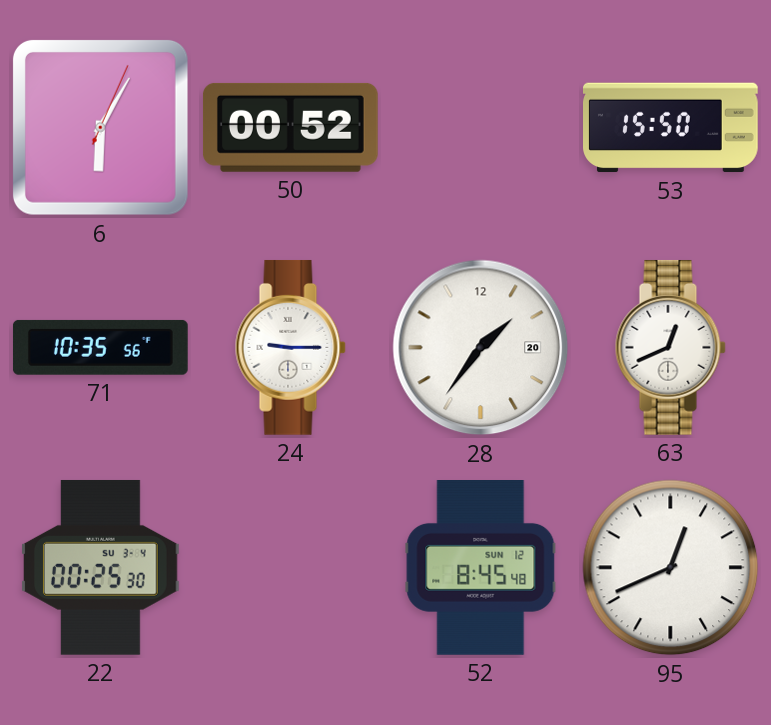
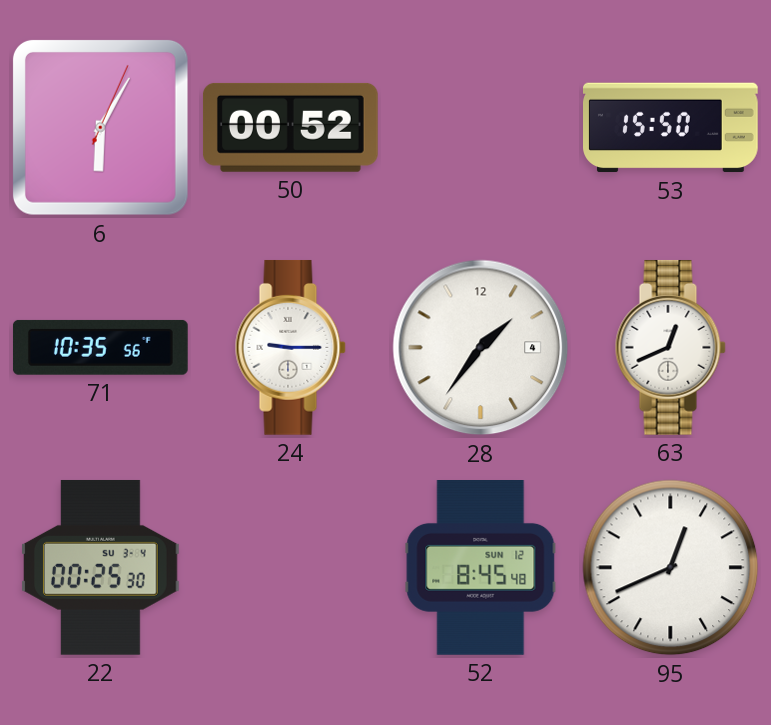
28 date: 20 -> 4 (481, 348)
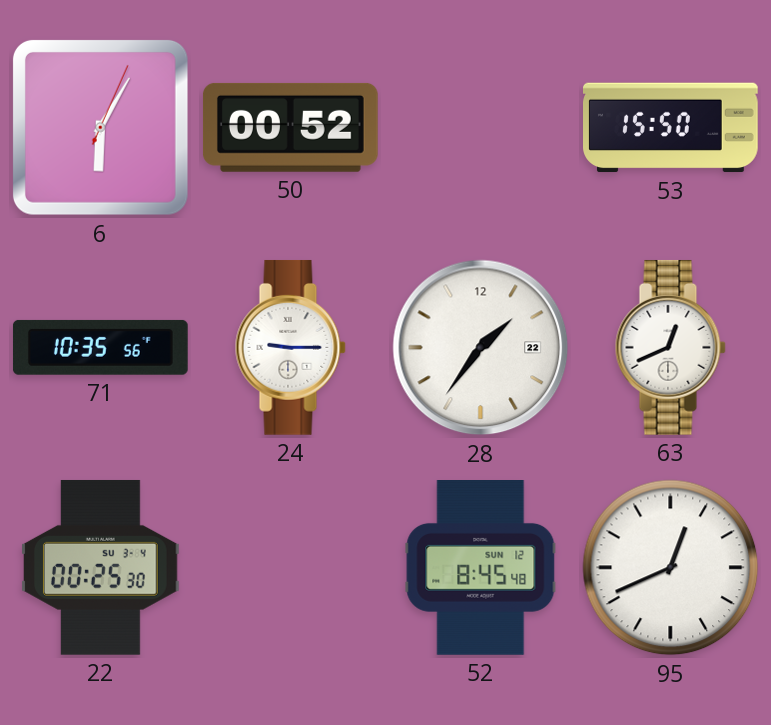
28 date: 4 -> 22 (481, 348)
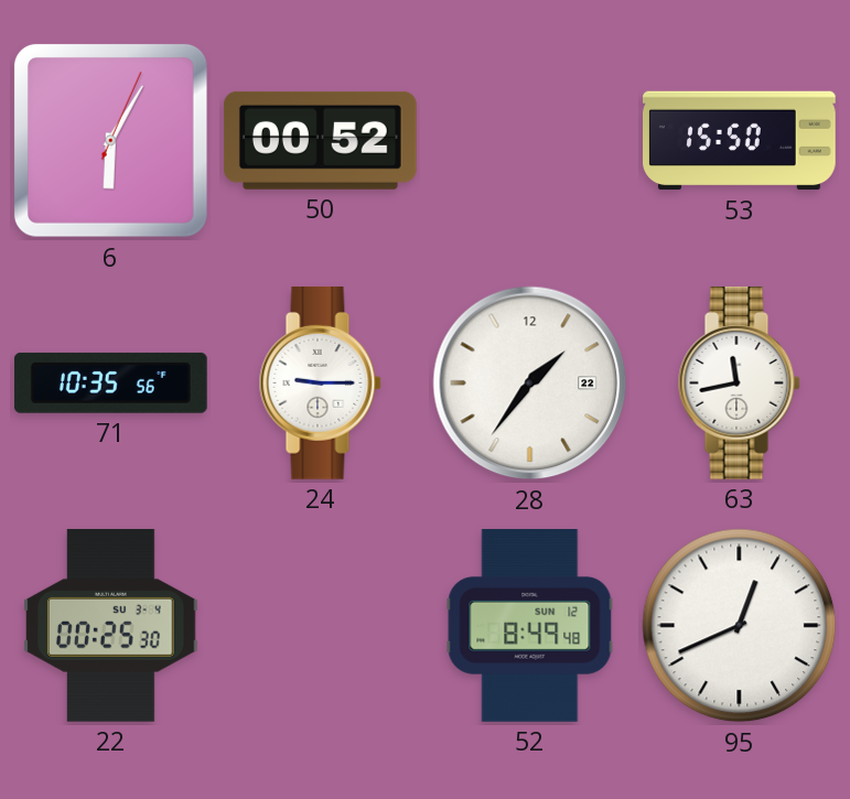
63: 12:41 -> 11:43 (739, 382)
52: 8:45 -> 8:49 (530, 626)
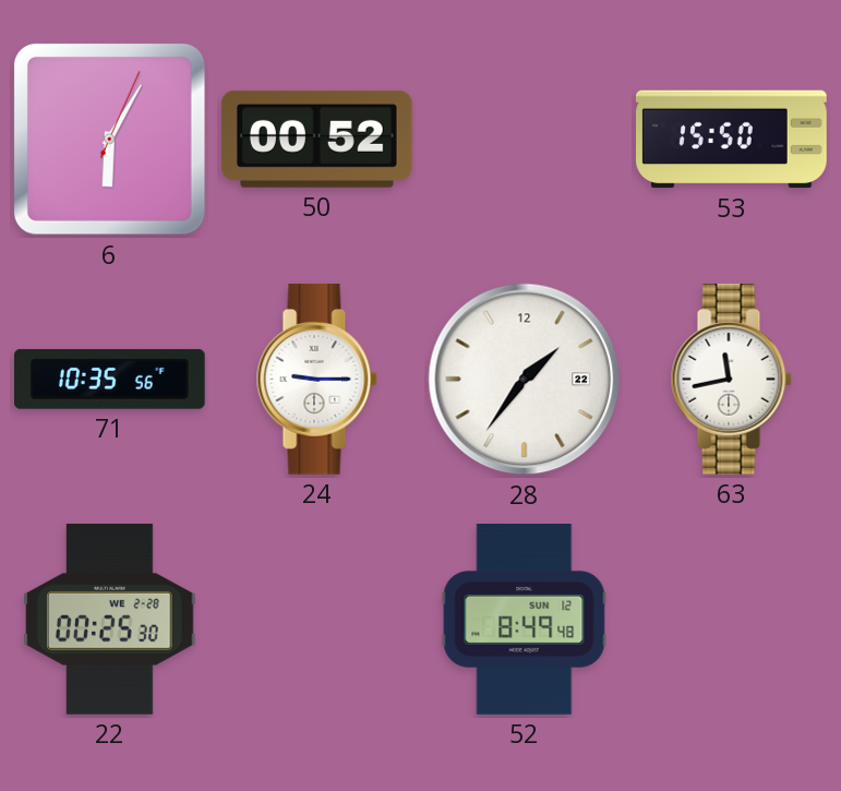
22 date: SU 3-4 -> WE 2-28 (110, 619)
95: 12:41 -> none (740, 626)
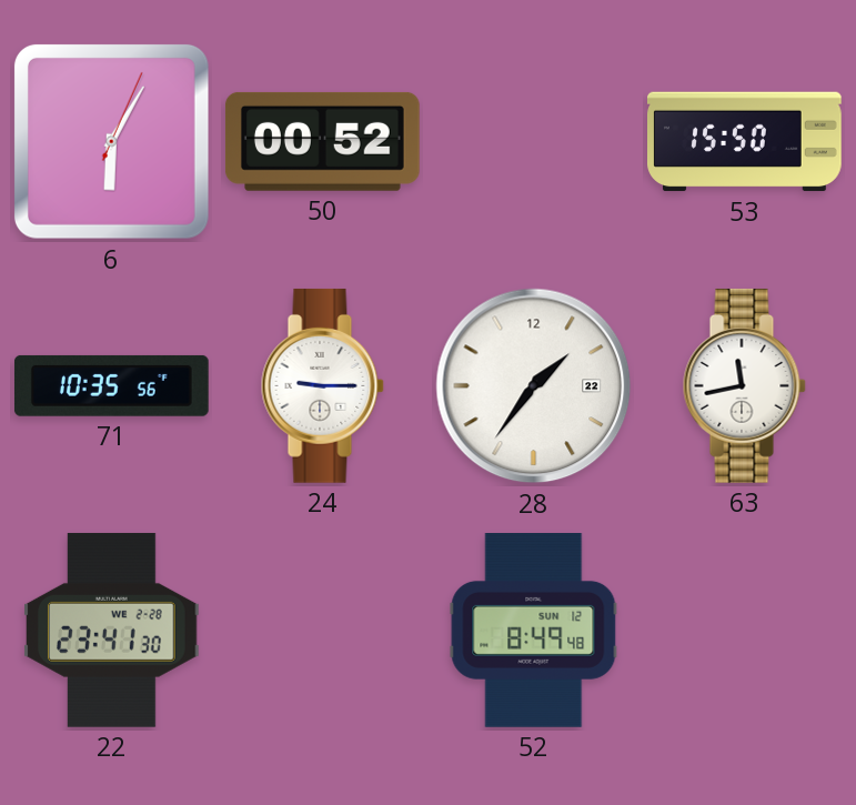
22: 00:25 -> 23:41 (112, 630)
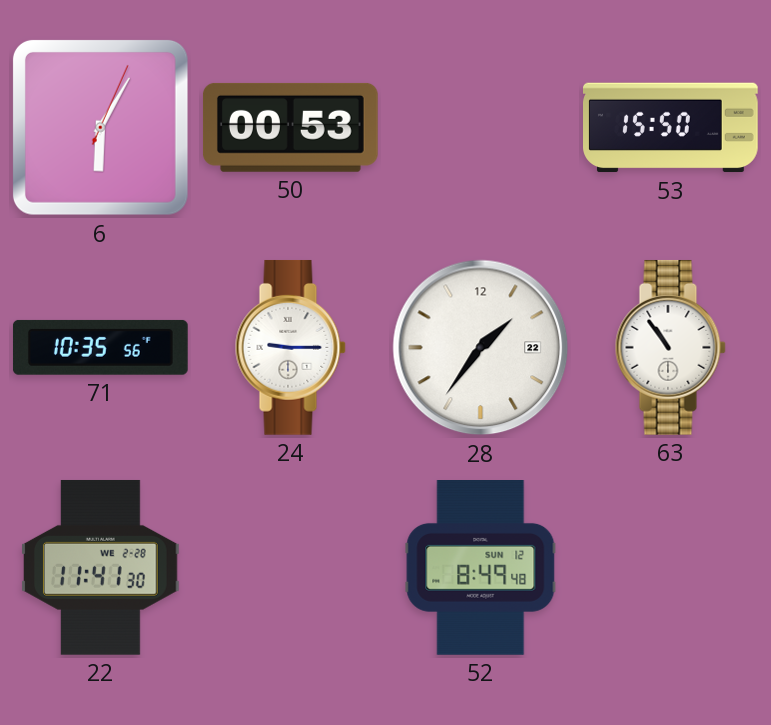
50: 00:52 -> 00:53 (290, 127)
63: 11:43 -> 10:54 (670, 347)
22: 23:41 -> 11:41 (101, 567)
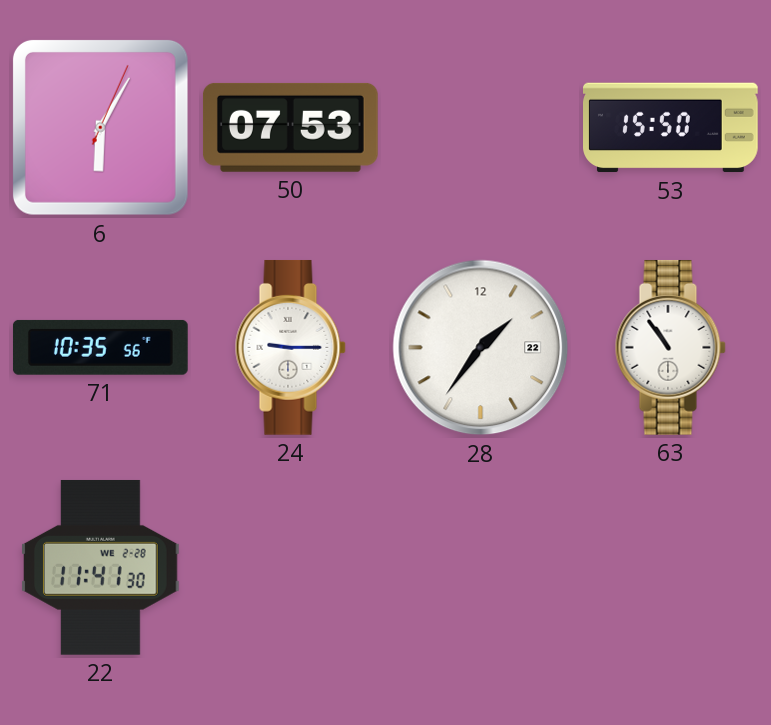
50: 00:53 -> 07:53 (290, 127)
52: 8:49 -> none (481, 568)
